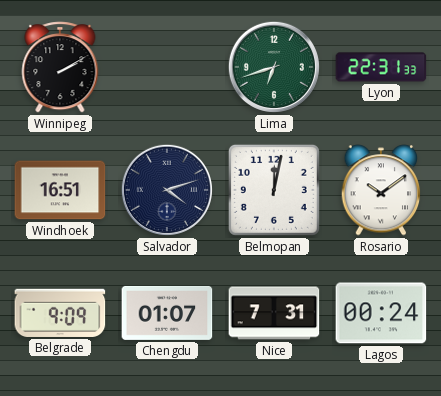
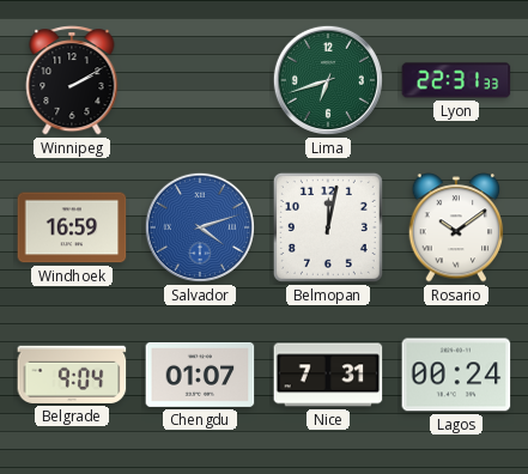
Windhoek: 16:51 -> 16:59 (72, 227)
Salvador dial: navy -> blue (200, 227)
Belgrade: 9:09 -> 9:04 (72, 375)
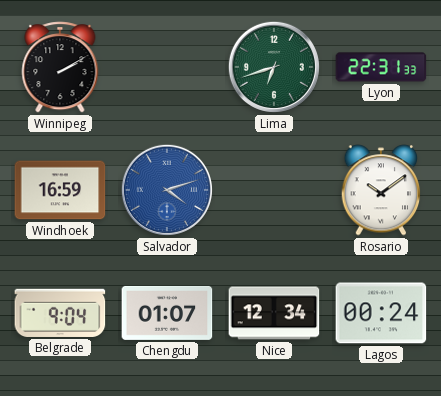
Belmopan: 12:02 -> none (328, 227)
Nice: 7:31 -> 12:34 (274, 313)
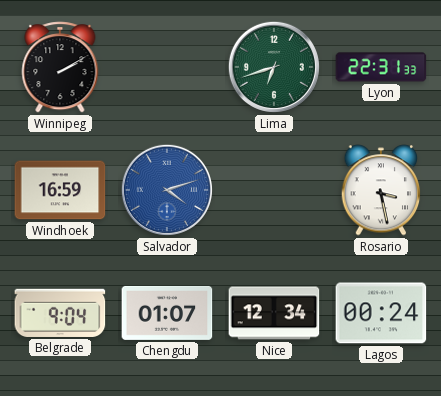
Rosario: 10:09 -> 3:28 (381, 190)
